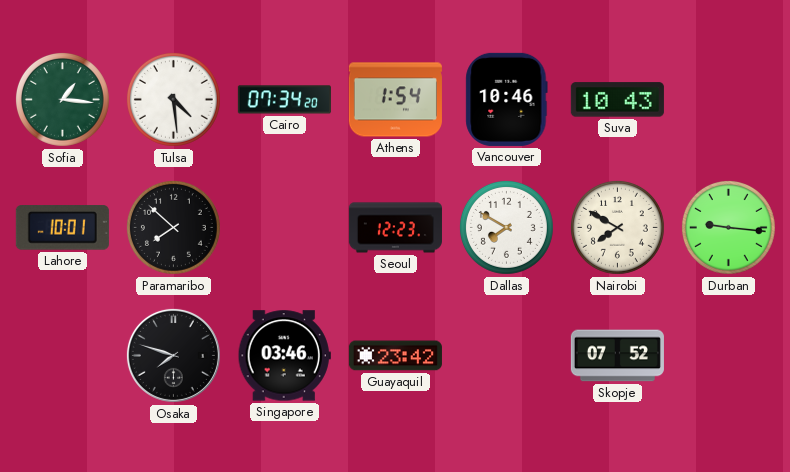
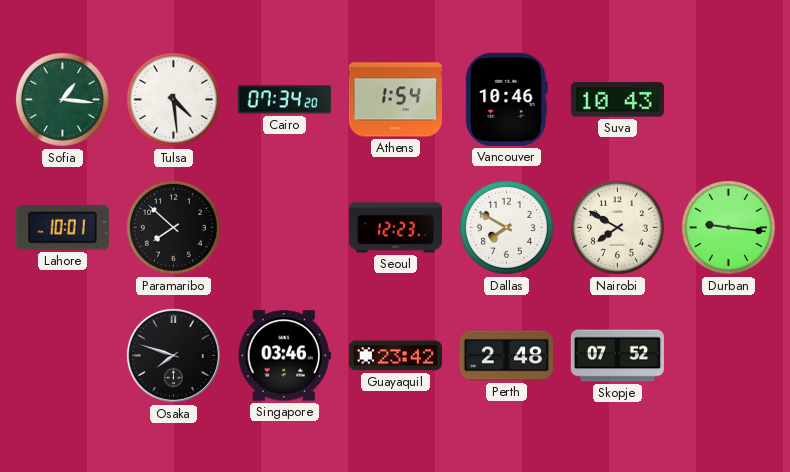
Perth: none -> 2:48 (506, 356)
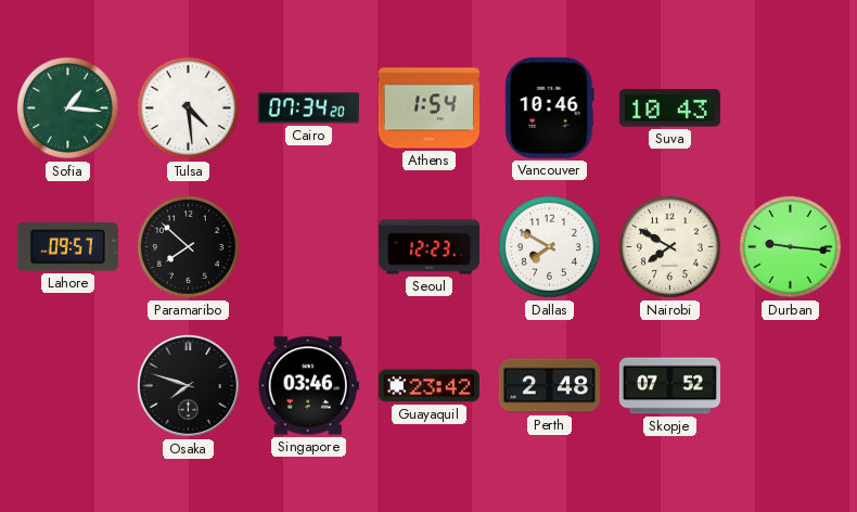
Lahore: 10:01 -> 09:57 (67, 247)
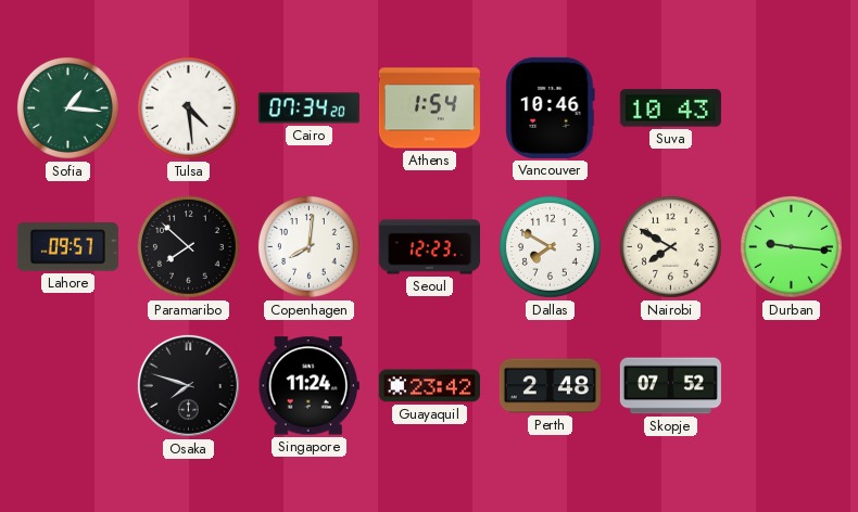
Copenhagen: none -> 8:01 (308, 246)
Singapore: 03:46 -> 11:24 (308, 386)
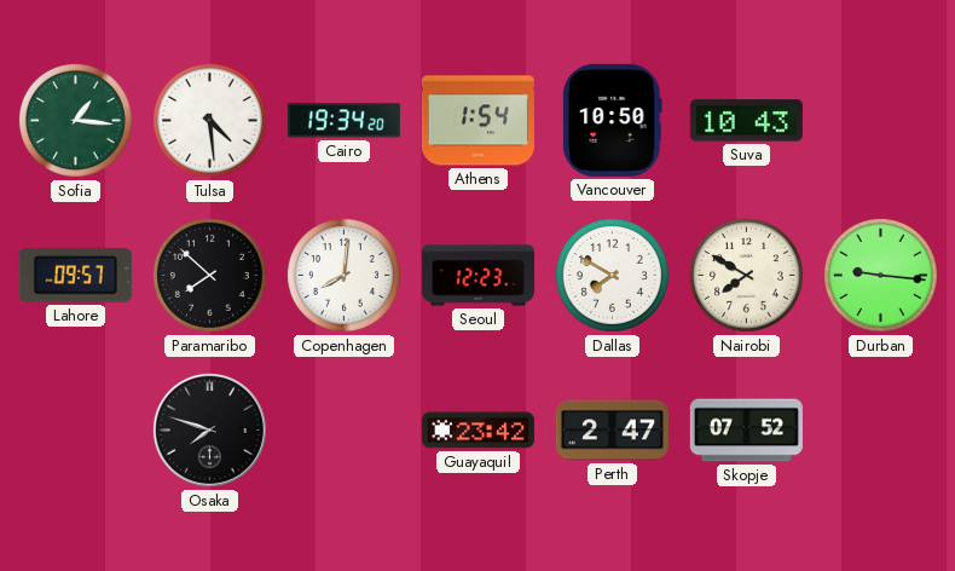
Cairo: 07:34 -> 19:34 (343, 121)
Vancouver: 10:46 -> 10:50 (613, 120)
Singapore: 11:24 -> none (308, 386)
Perth: 2:48 -> 2:47 (612, 431)
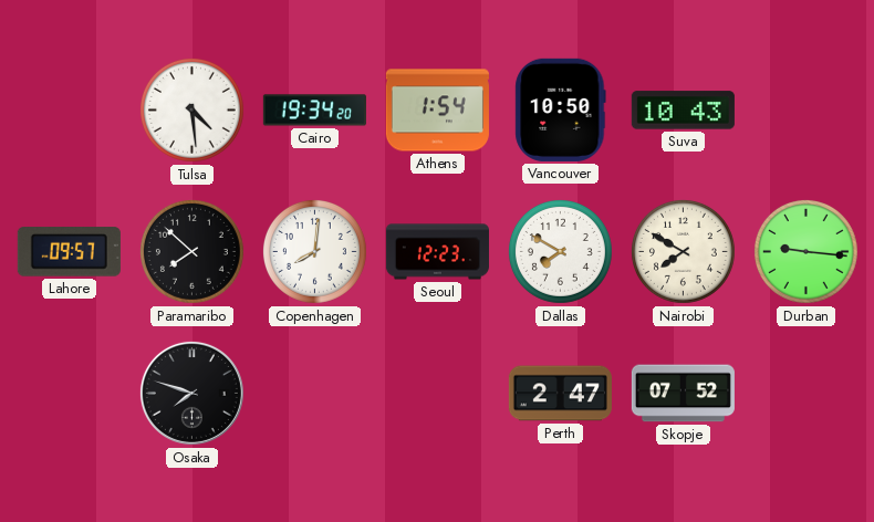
Sofia: 1:16 -> none (75, 120)
Guayaquil: 23:42 -> none (477, 431)
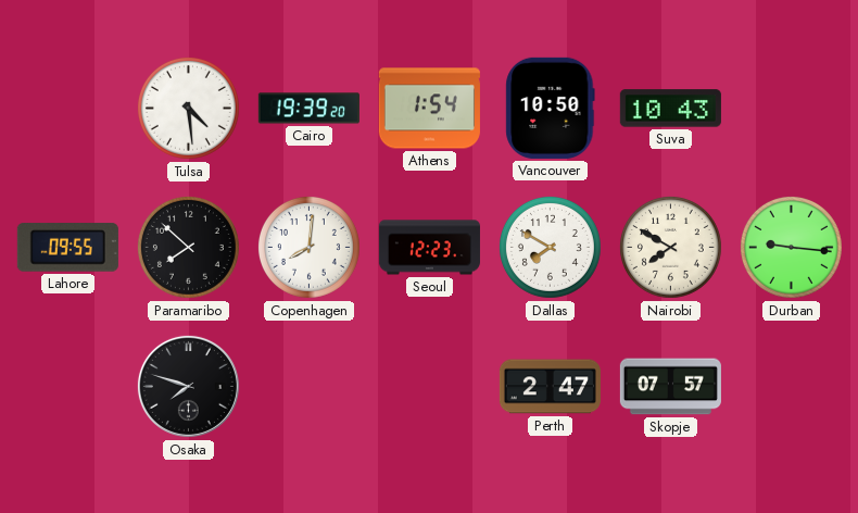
Cairo: 19:34 -> 19:39 (308, 109)
Lahore: 09:57 -> 09:55 (67, 248)
Skopje: 07:52 -> 07:57 (670, 387)
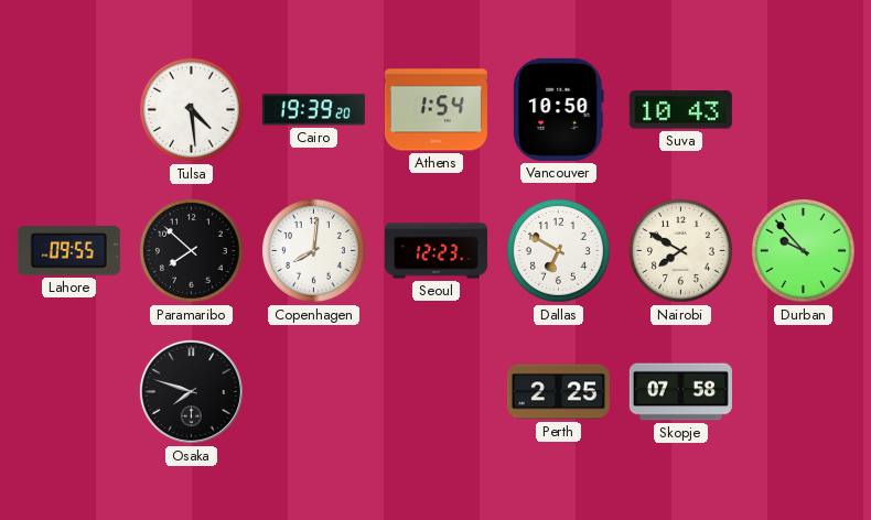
Dallas: 7:50 -> 6:50 (558, 250)
Durban: 9:16 -> 9:53 (803, 250)
Perth: 2:47 -> 2:25 (558, 392)
Skopje: 07:57 -> 07:58 (680, 392)
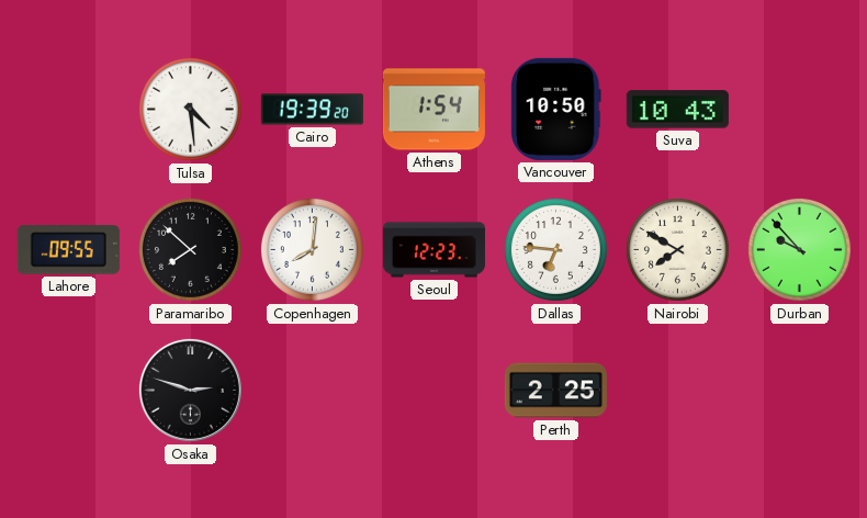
Dallas: 6:50 -> 6:46 (555, 249)
Osaka: 7:48 -> 2:48 (190, 390)
Skopje: 07:58 -> none (680, 392)
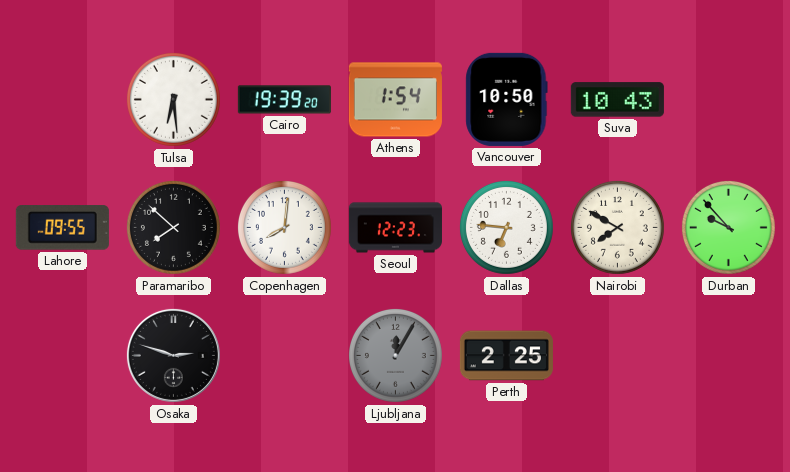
Tulsa: 4:29 -> 6:29 (173, 99)
Ljubljana: none -> 12:05 (395, 355)
